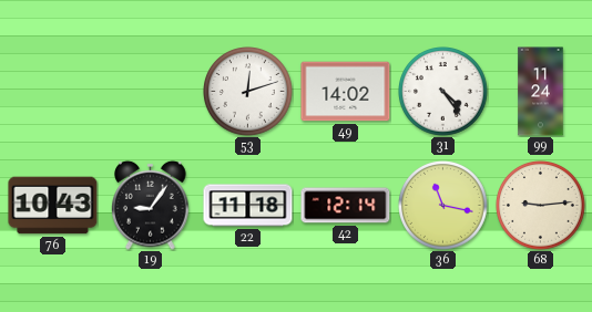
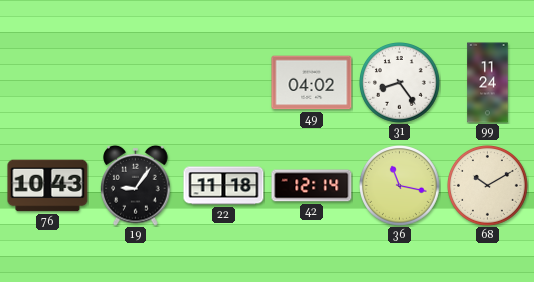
53: 12:12 -> none (248, 92)
49: 14:02 -> 04:02 (312, 83)
31: 4:24 -> 8:24 (400, 83)
68: 9:14 -> 10:10 (488, 186)
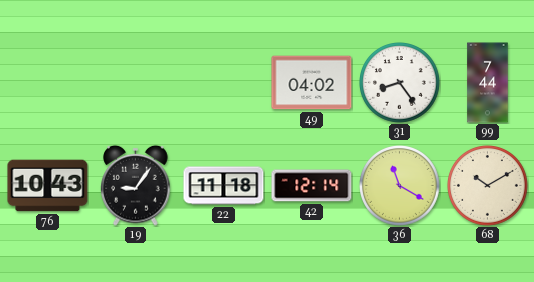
99: 11:24 -> 7:44 (488, 83)
36: 11:17 -> 11:20 (400, 186)
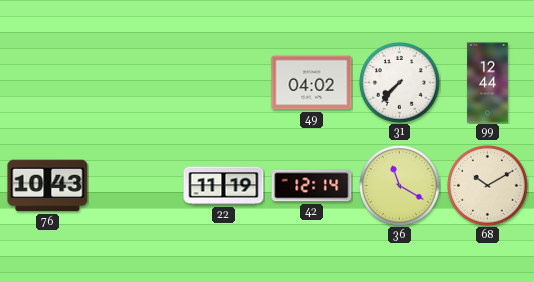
31: 8:24 -> 7:37 (400, 83)
99: 7:44 -> 12:44 (488, 83)
19: 9:06 -> none (136, 185)
22: 11:18 -> 11:19 (224, 186)
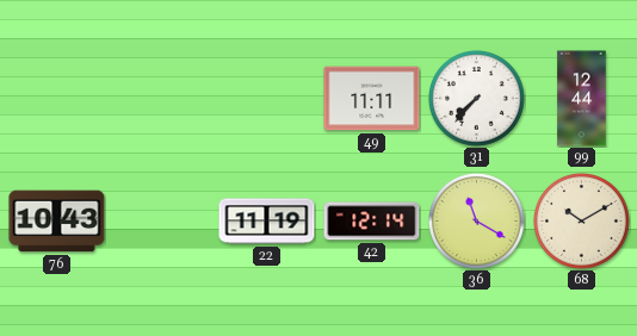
49: 04:02 -> 11:11 (372, 99)
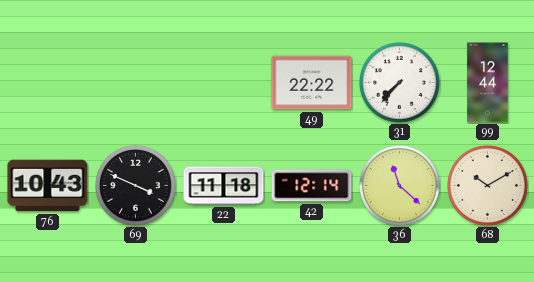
49: 11:11 -> 22:22 (312, 83)
69: none -> 3:49 (136, 186)
22: 11:19 -> 11:18 (224, 186)
36: 11:20 -> 11:22 (400, 186)
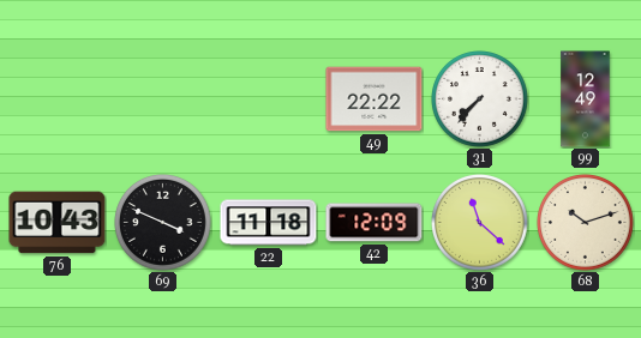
99: 12:44 -> 12:49 (586, 99)
42: 12:14 -> 12:09 (375, 223)
68: 10:10 -> 10:12 (586, 223)
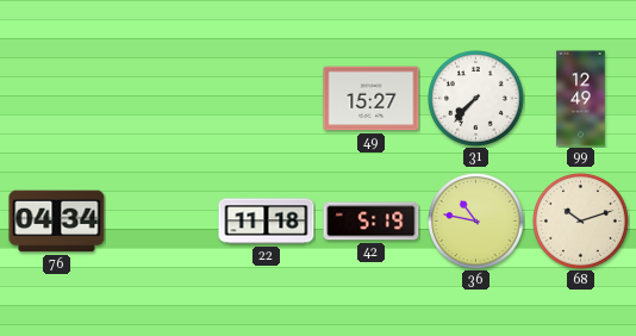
49: 22:22 -> 15:27 (372, 99)
76: 10:43 -> 04:34 (57, 222)
69: 3:49 -> none (163, 223)
42: 12:09 -> 5:19 (372, 222)
36: 11:22 -> 10:47 (476, 222)
